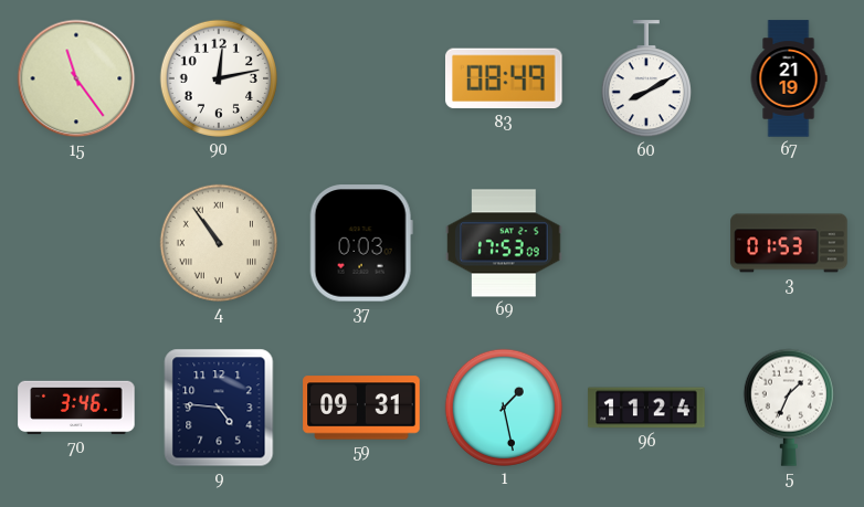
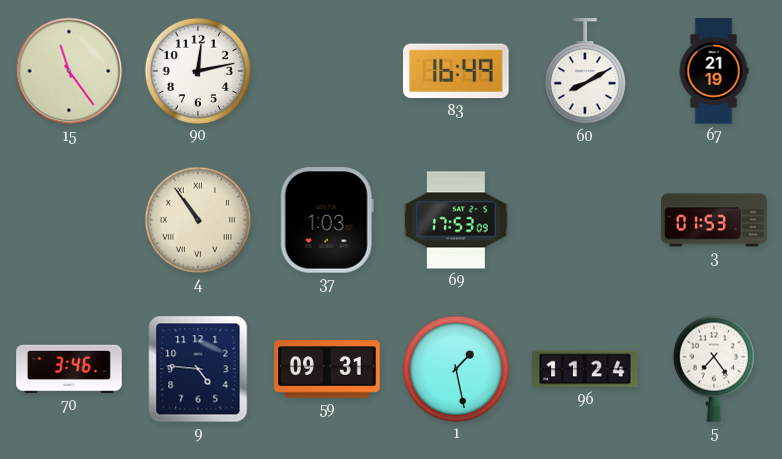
83: 08:49 -> 16:49 (457, 71)
37: 0:03 -> 1:03 (327, 220)
5: 1:34 -> 7:24 (714, 369)
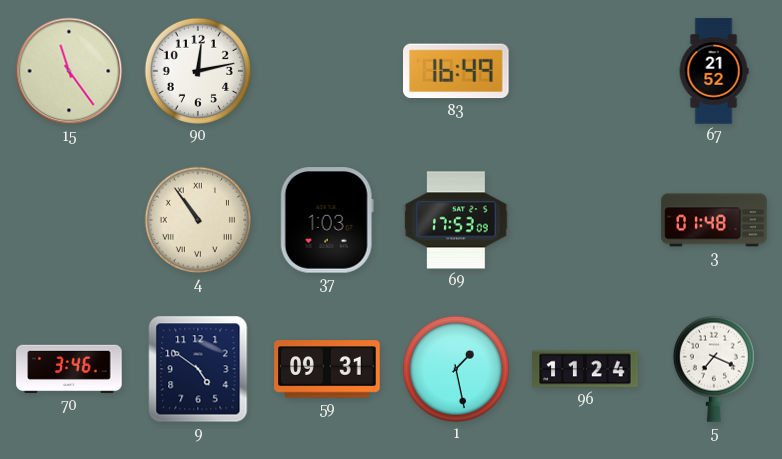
60: 8:10 -> none (585, 72)
67: 21:19 -> 21:52 (714, 71)
3: 01:53 -> 01:48 (714, 220)
9: 4:46 -> 4:51 (198, 369)
5: 7:24 -> 7:19 (714, 369)
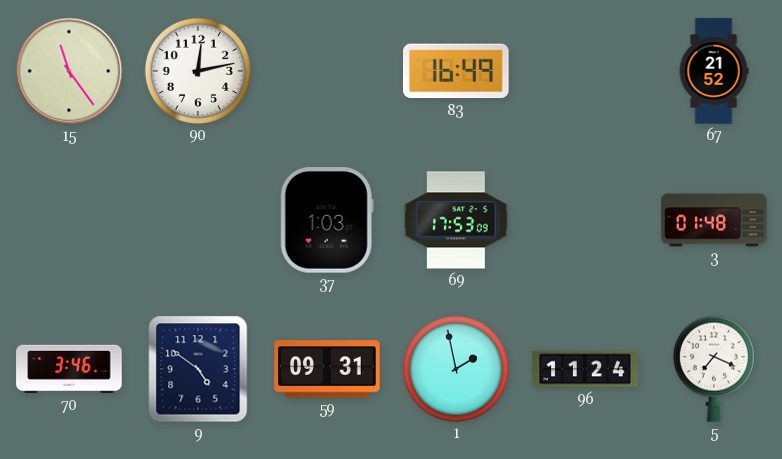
4: 10:54 -> none (198, 220)
1: 1:28 -> 1:58 (456, 369)
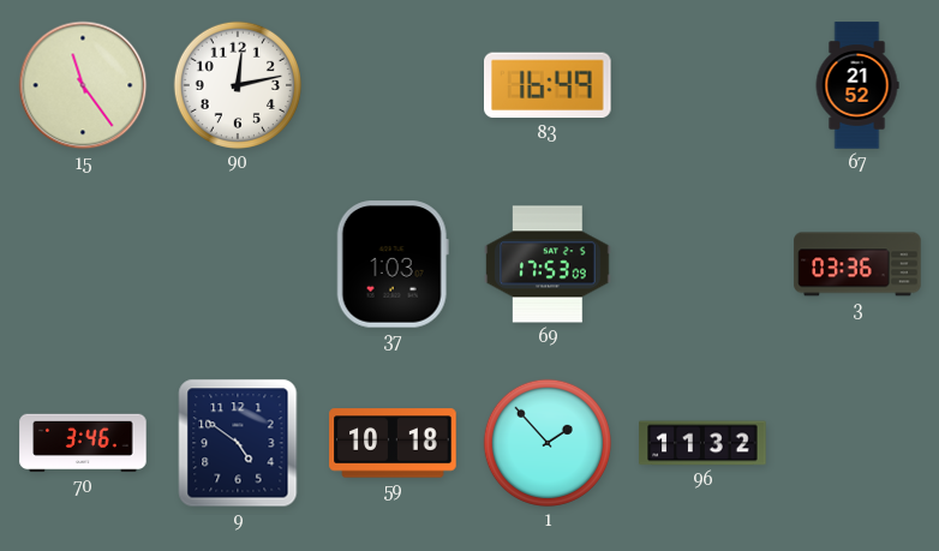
3: 01:48 -> 03:36 (857, 264)
59: 09:31 -> 10:18 (393, 443)
1: 1:58 -> 1:53 (548, 443)
96: 11:24 -> 11:32 (702, 443)
5: 7:19 -> none (714, 369)
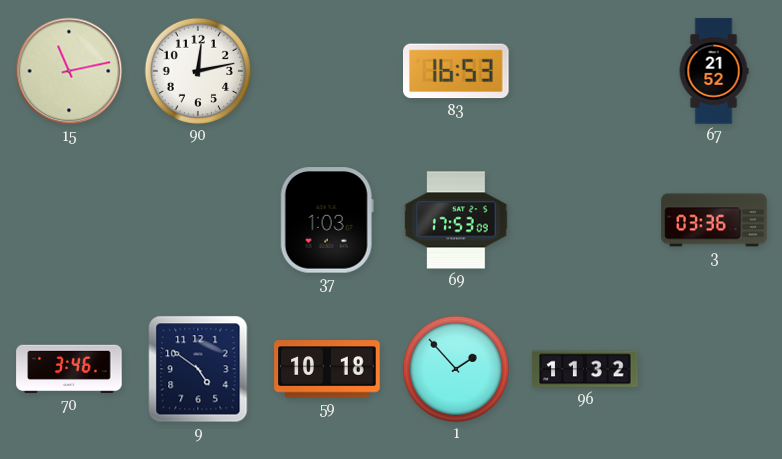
15: 11:24 -> 11:13 (69, 71)
83: 16:49 -> 16:53 (457, 71)
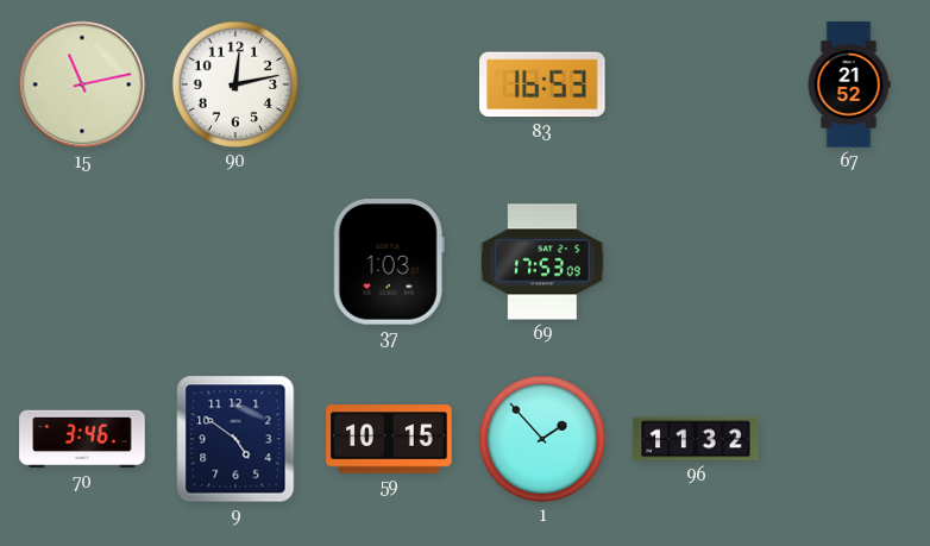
3: 03:36 -> none (714, 220)
59: 10:18 -> 10:15 (389, 439)
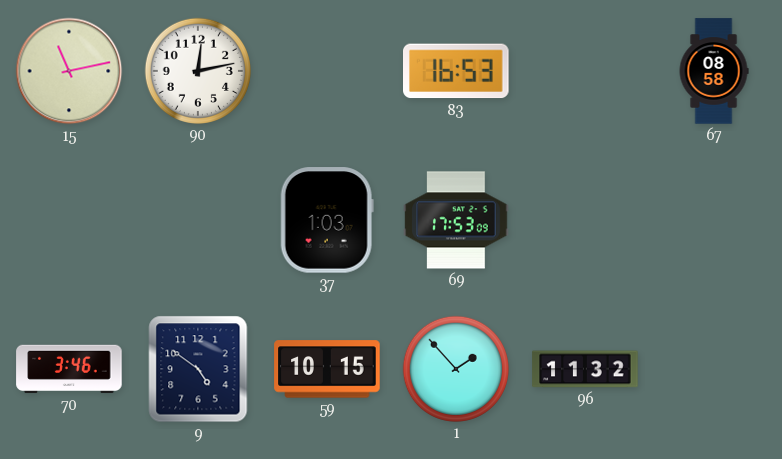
67: 21:52 -> 08:58 (714, 71)
